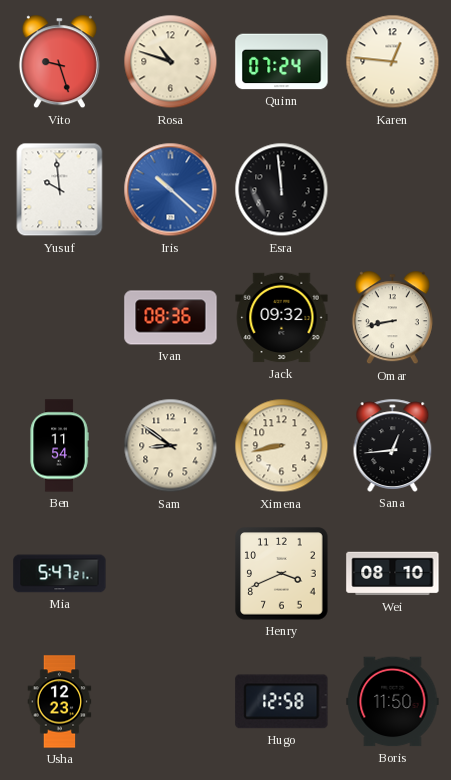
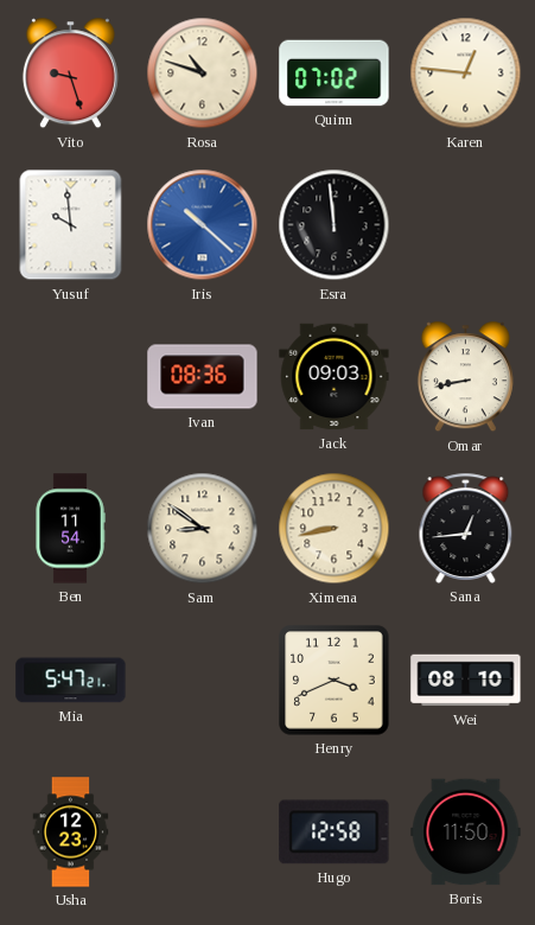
Quinn: 07:24 -> 07:02 (335, 74)
Jack: 09:32 -> 09:03 (335, 377)
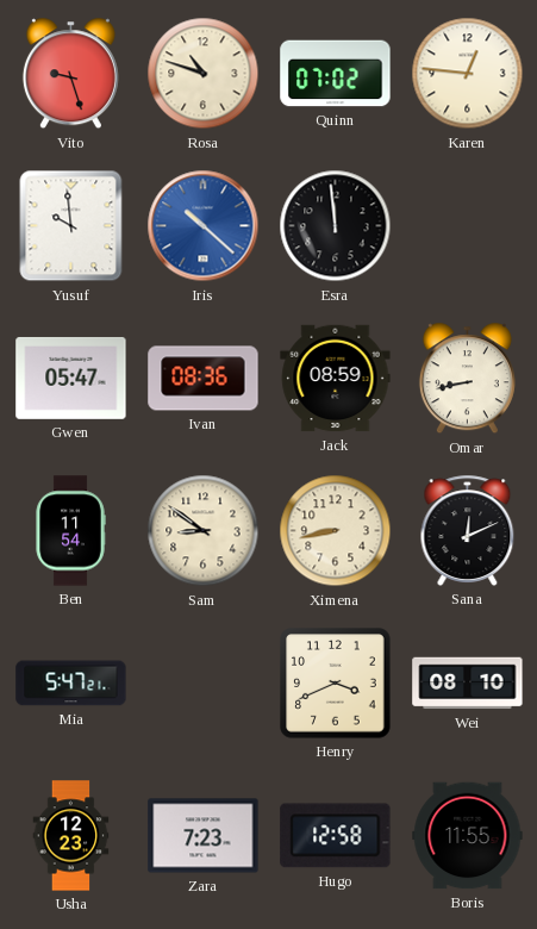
Gwen: none -> 05:47 (71, 379)
Jack: 09:03 -> 08:59 (336, 379)
Sana: 12:44 -> 12:11 (468, 530)
Zara: none -> 7:23 (204, 836)
Boris: 11:50 -> 11:55 (468, 836)
